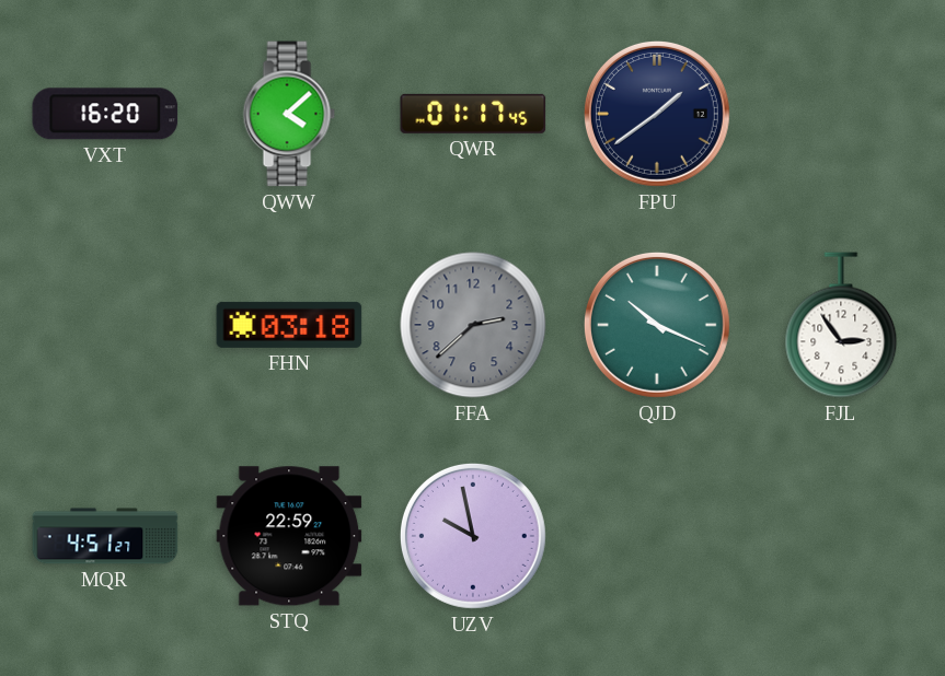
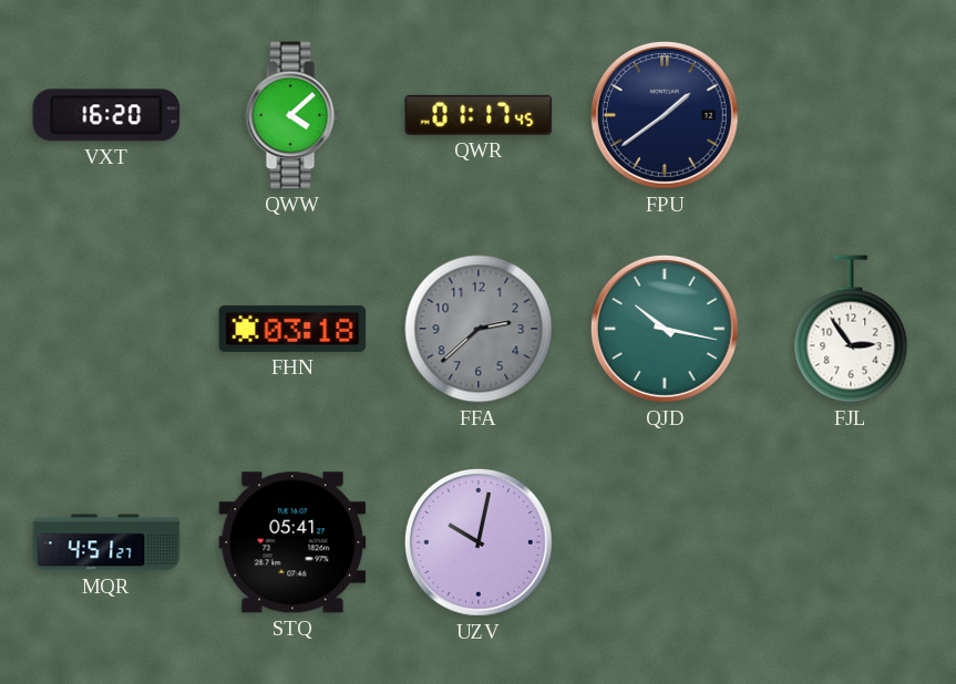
QJD: 10:19 -> 10:17 (665, 329)
STQ: 22:59 -> 05:41 (292, 542)
UZV: 9:58 -> 10:02 (479, 542)
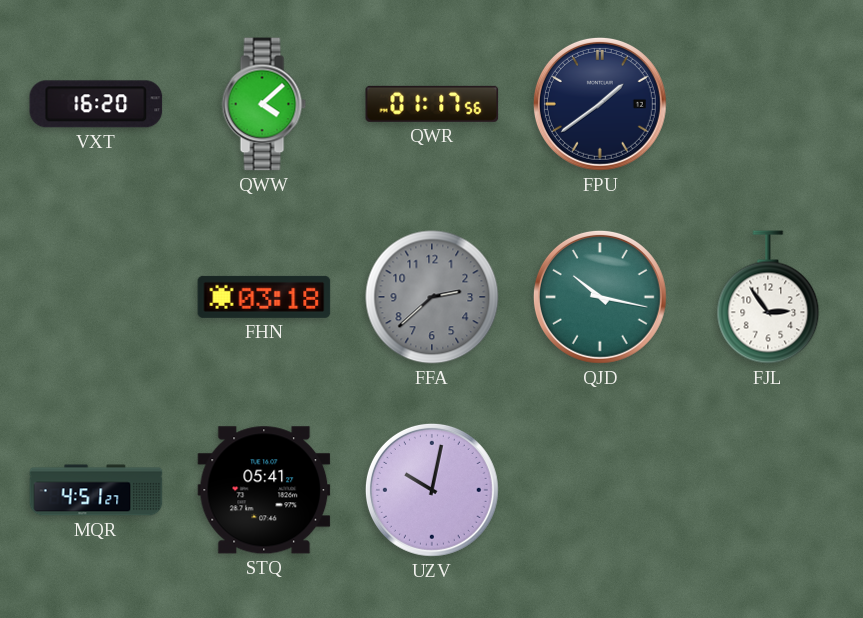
QWR: 01:17:45 -> 01:17:56 (432, 104)
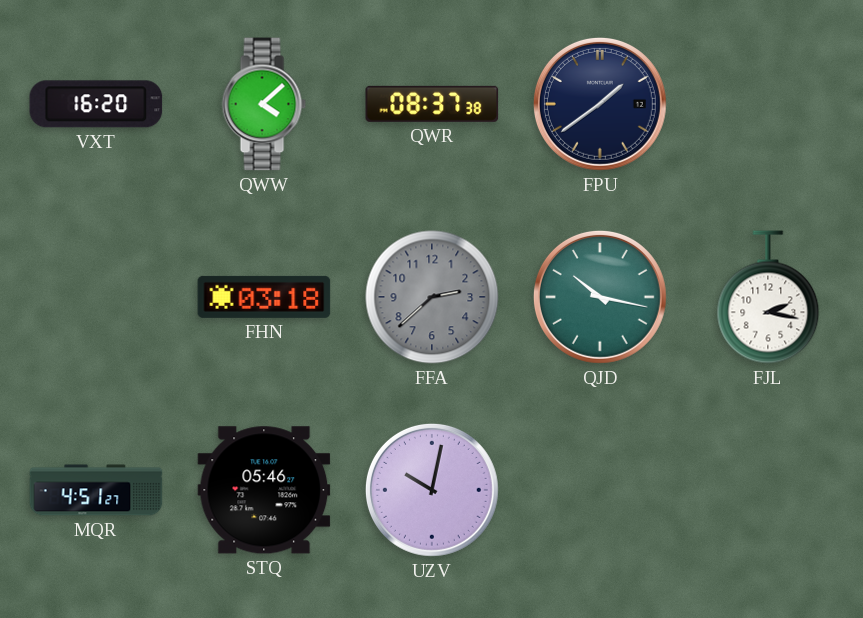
QWR: 01:17 -> 08:37 (432, 104)
FJL: 2:54 -> 2:17 (768, 297)
STQ: 05:41 -> 05:46 (264, 490)
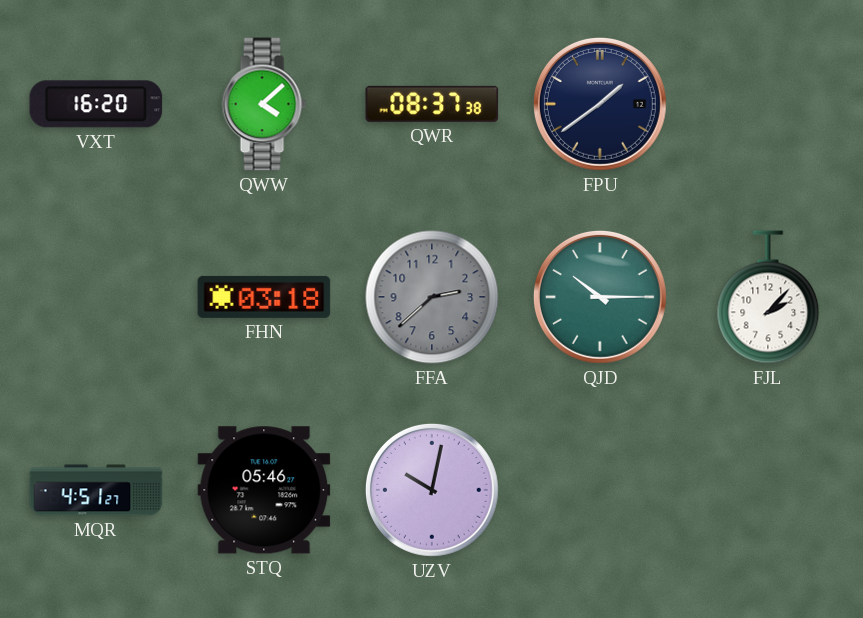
QJD: 10:17 -> 10:15 (600, 297)
FJL: 2:17 -> 2:07 (768, 297)
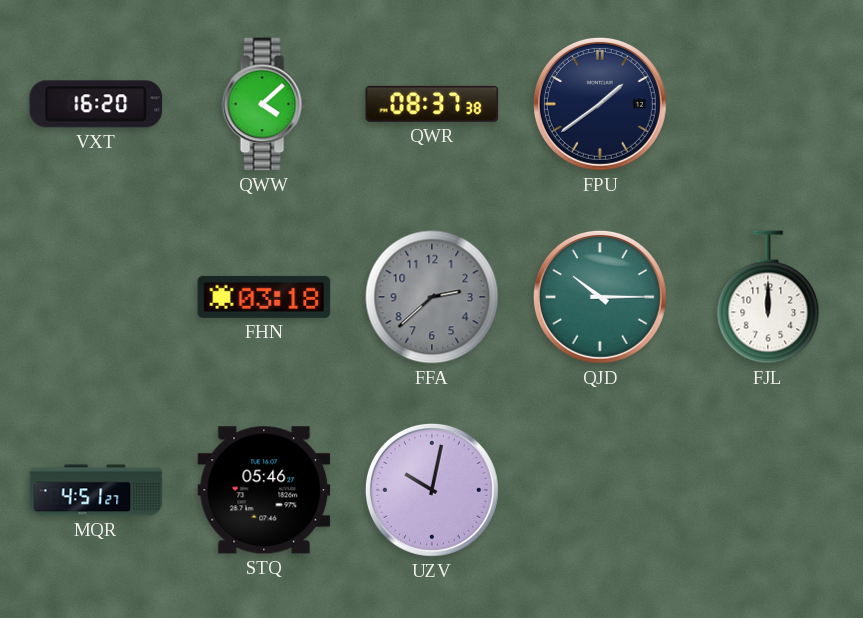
FJL: 2:07 -> 12:00 (768, 297)
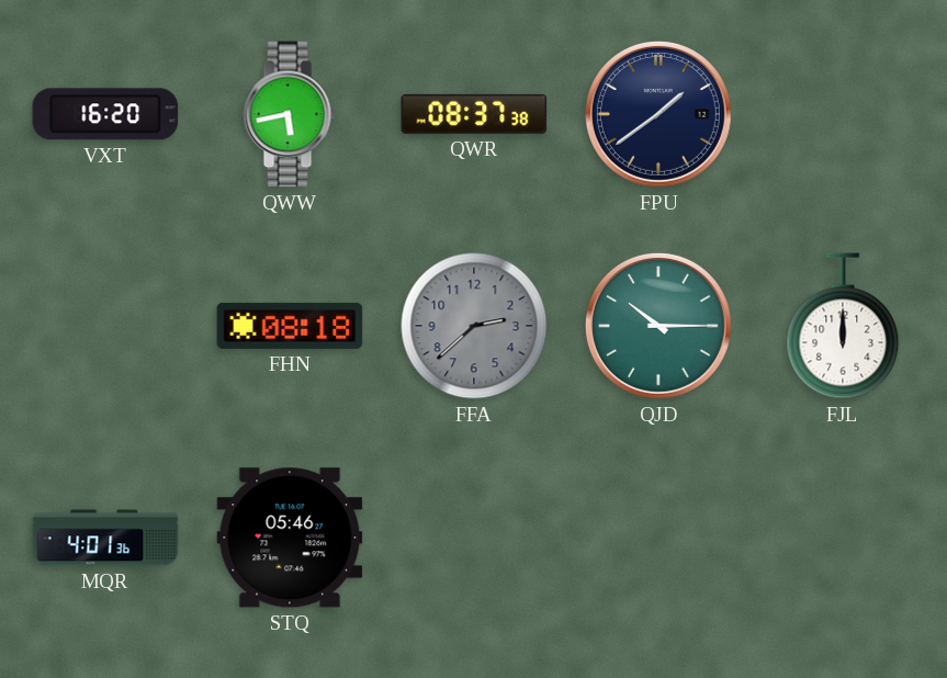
QWW: 4:08 -> 5:43 (290, 114)
FHN: 03:18 -> 08:18 (290, 326)
MQR: 4:51 -> 4:01 (105, 538)
UZV: 10:02 -> none (432, 490)
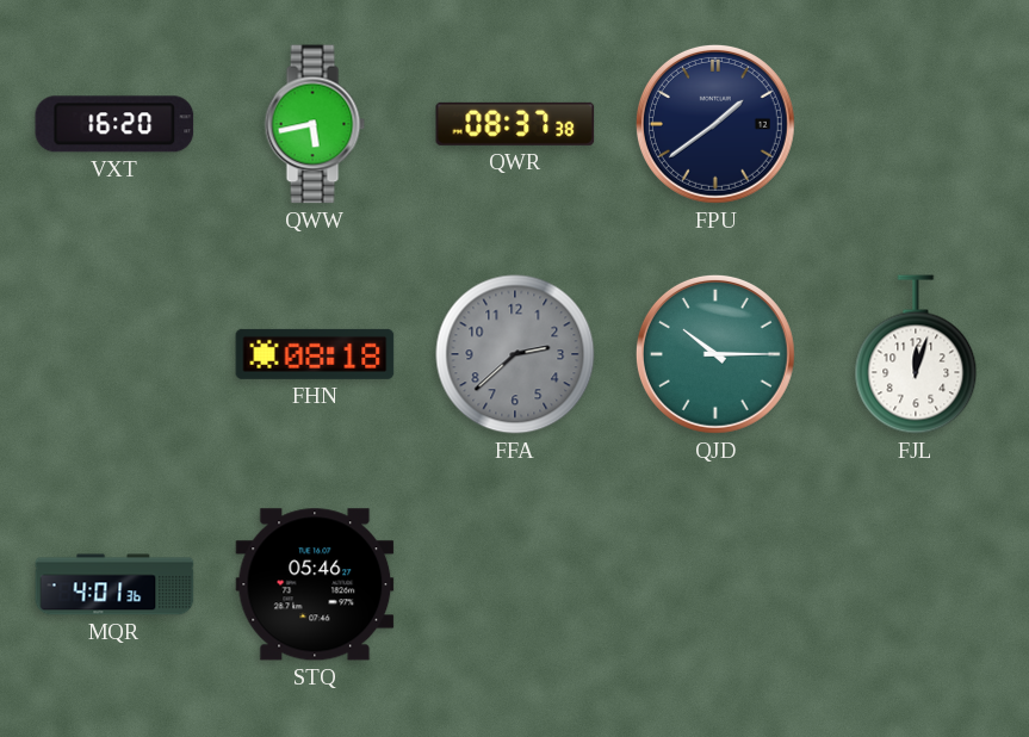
FJL: 12:00 -> 12:03 (916, 354)
